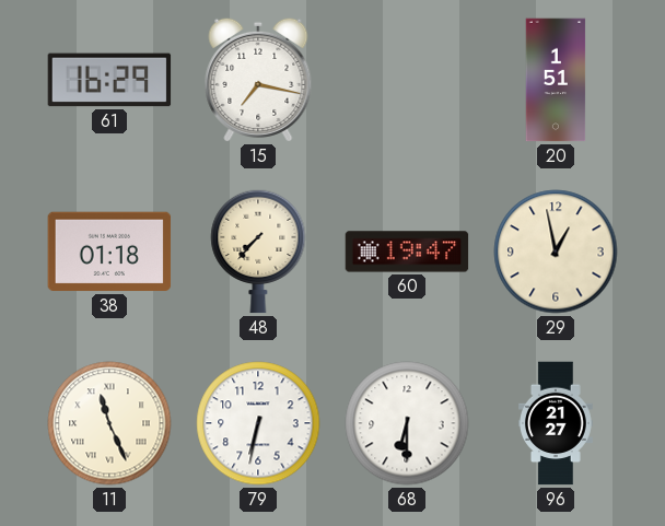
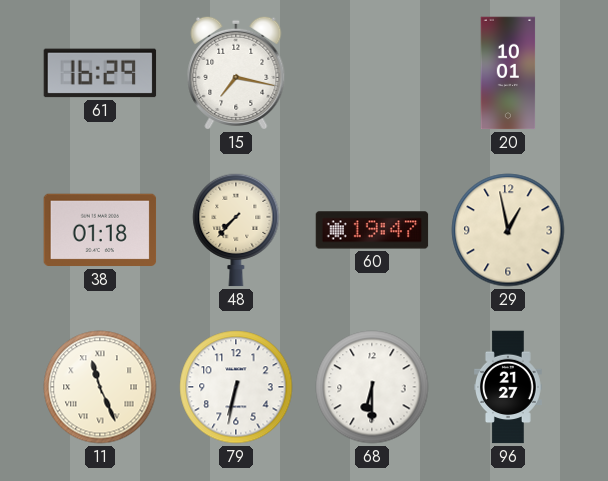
20: 1:51 -> 10:01 (508, 73)
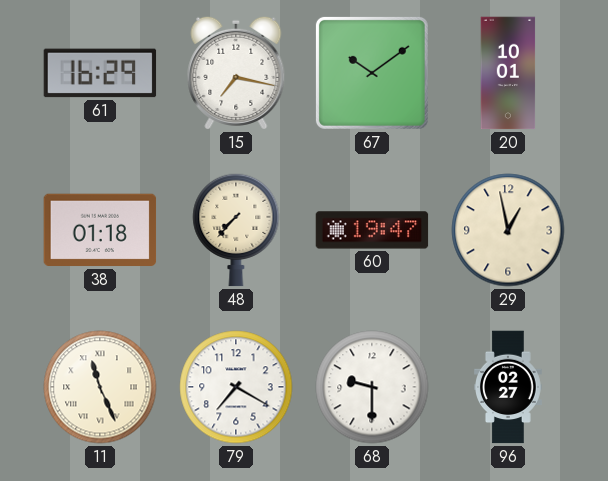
67: none -> 10:09 (372, 73)
79: 6:32 -> 7:20 (236, 387)
68: 6:30 -> 9:30 (372, 387)
96: 21:27 -> 02:27 (509, 387)
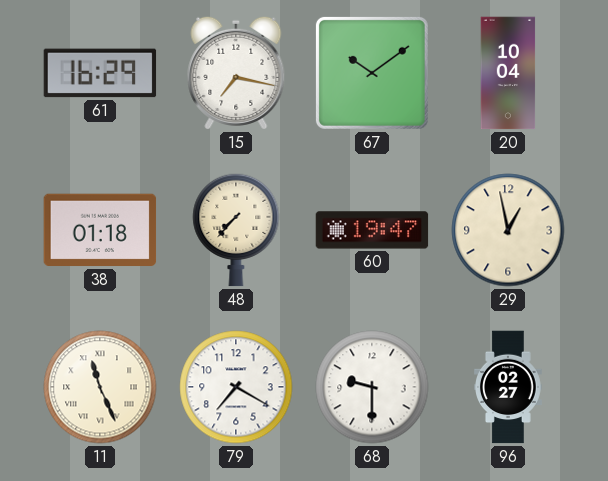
20: 10:01 -> 10:04 (508, 73)
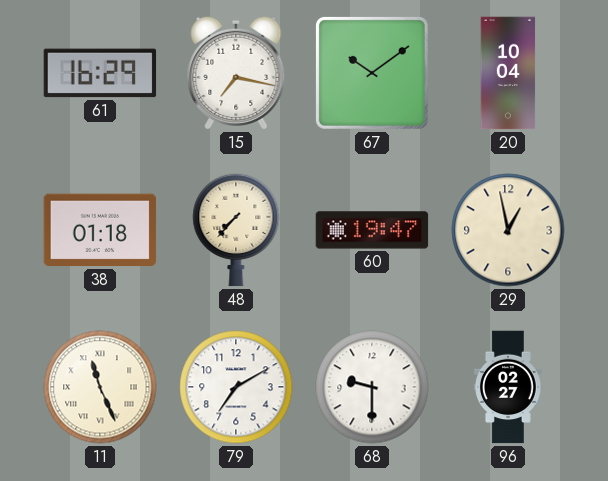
79: 7:20 -> 7:10 (236, 387)
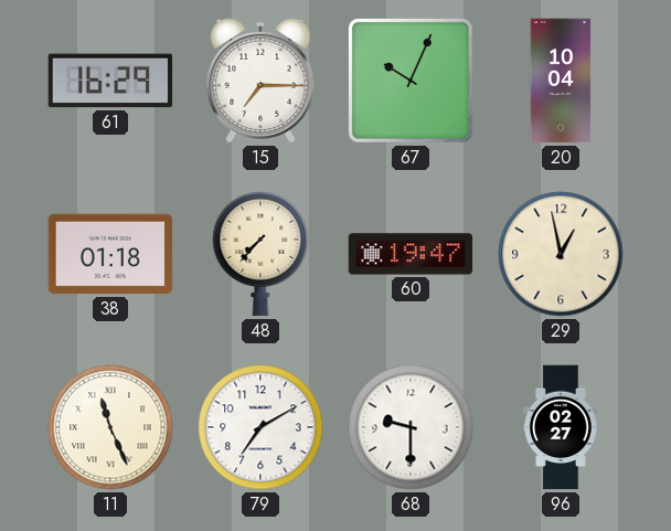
15: 7:17 -> 7:15 (260, 81)
67: 10:09 -> 10:04 (411, 81)
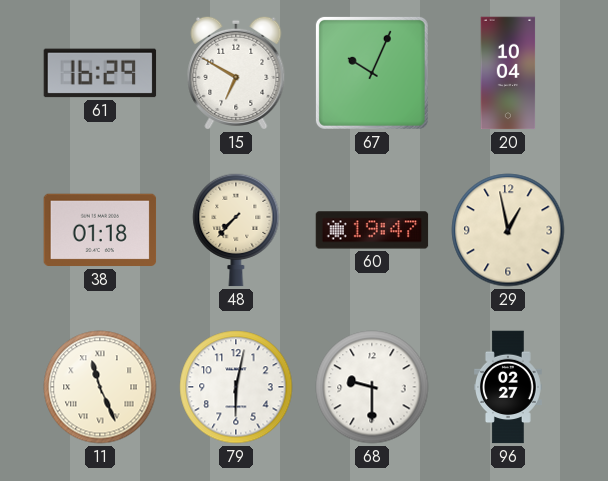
15: 7:15 -> 6:50 (236, 73)
79: 7:10 -> 6:02 (236, 387)
